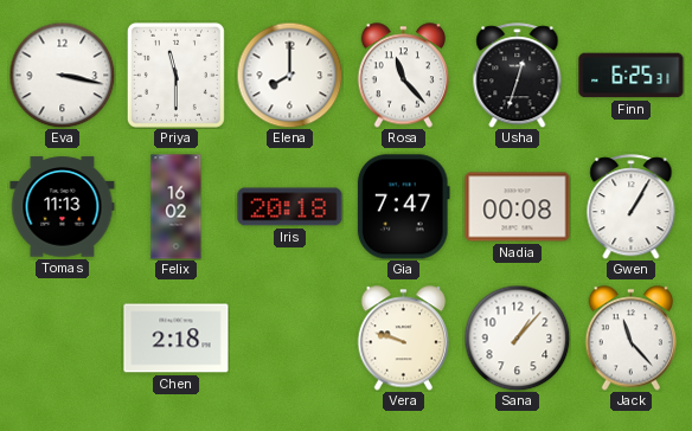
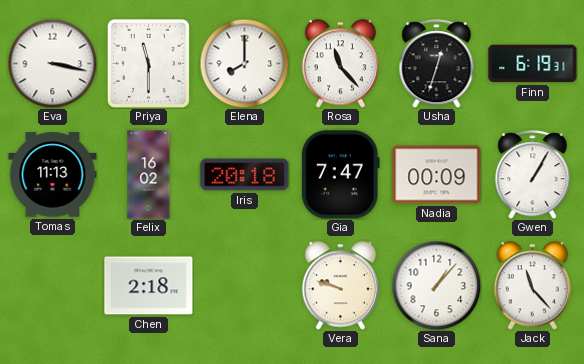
Finn: 6:25 -> 6:19 (533, 64)
Nadia: 00:08 -> 00:09 (437, 175)
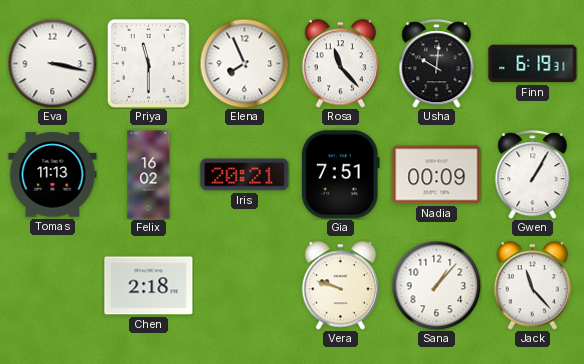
Elena: 8:00 -> 7:56 (244, 63)
Usha: 12:33 -> 10:01 (437, 64)
Iris: 20:18 -> 20:21 (245, 175)
Gia: 7:47 -> 7:51 (340, 175)
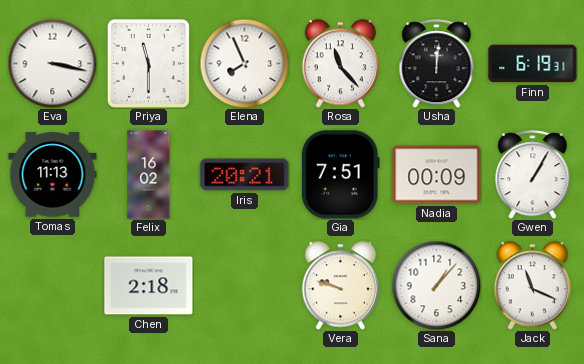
Usha: 10:01 -> 12:01 (437, 64)
Jack: 11:23 -> 11:19 (533, 286)
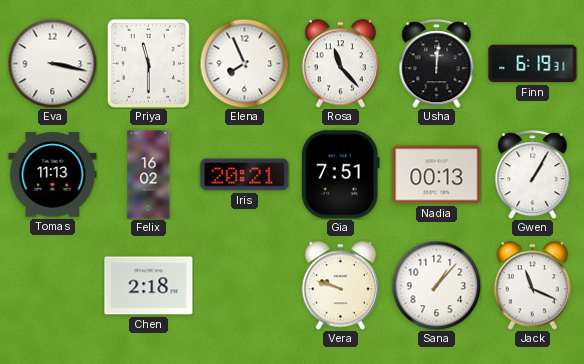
Nadia: 00:09 -> 00:13 (437, 175)
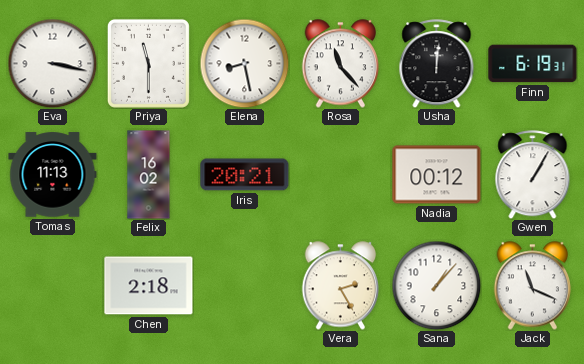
Elena: 7:56 -> 8:28 (244, 63)
Gia: 7:51 -> none (340, 175)
Nadia: 00:13 -> 00:12 (437, 175)
Vera: 9:48 -> 2:25 (341, 286)
